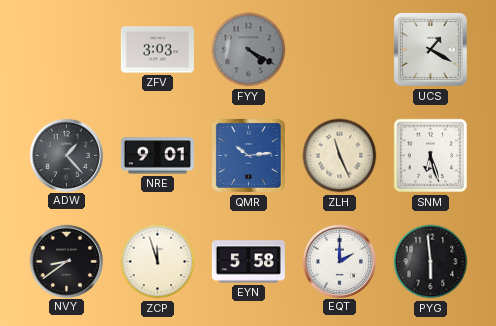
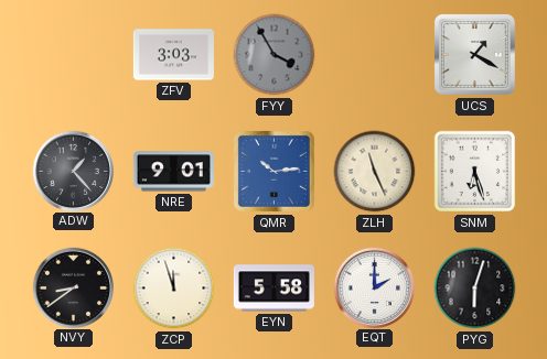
FYY: 4:20 -> 3:55 (275, 55)
PYG: 5:59 -> 6:03 (475, 289)
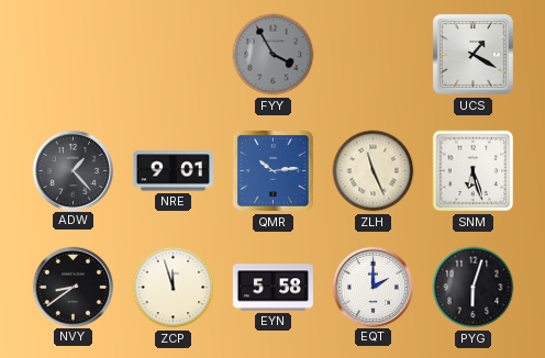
ZFV: 3:03 -> none (173, 55)
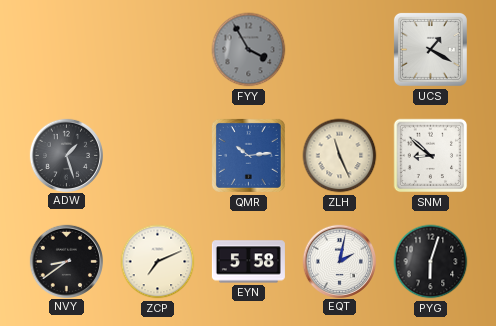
ADW: 1:23 -> 1:27 (66, 155)
NRE: 9:01 -> none (173, 171)
SNM: 6:27 -> 8:52 (431, 156)
ZCP: 11:57 -> 7:11 (158, 262)
EQT: 2:00 -> 2:02 (339, 261)
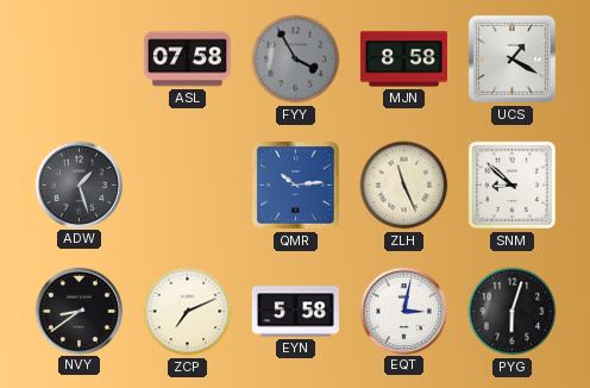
ASL: none -> 07:58 (187, 60)
MJN: none -> 8:58 (403, 60)
EQT: 2:02 -> 3:02 (403, 311)
